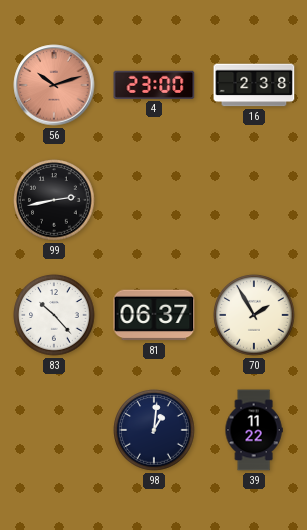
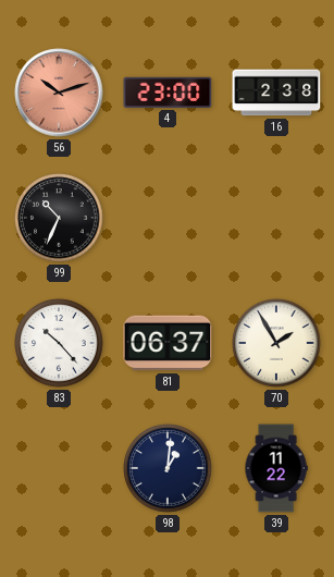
99: 2:43 -> 10:34 (59, 218)
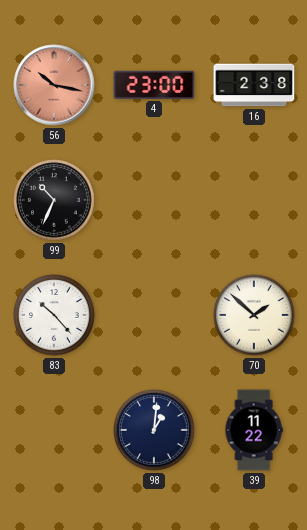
56: 10:12 -> 10:17 (54, 85)
81: 06:37 -> none (168, 343)
70: 1:55 -> 1:52 (254, 315)
